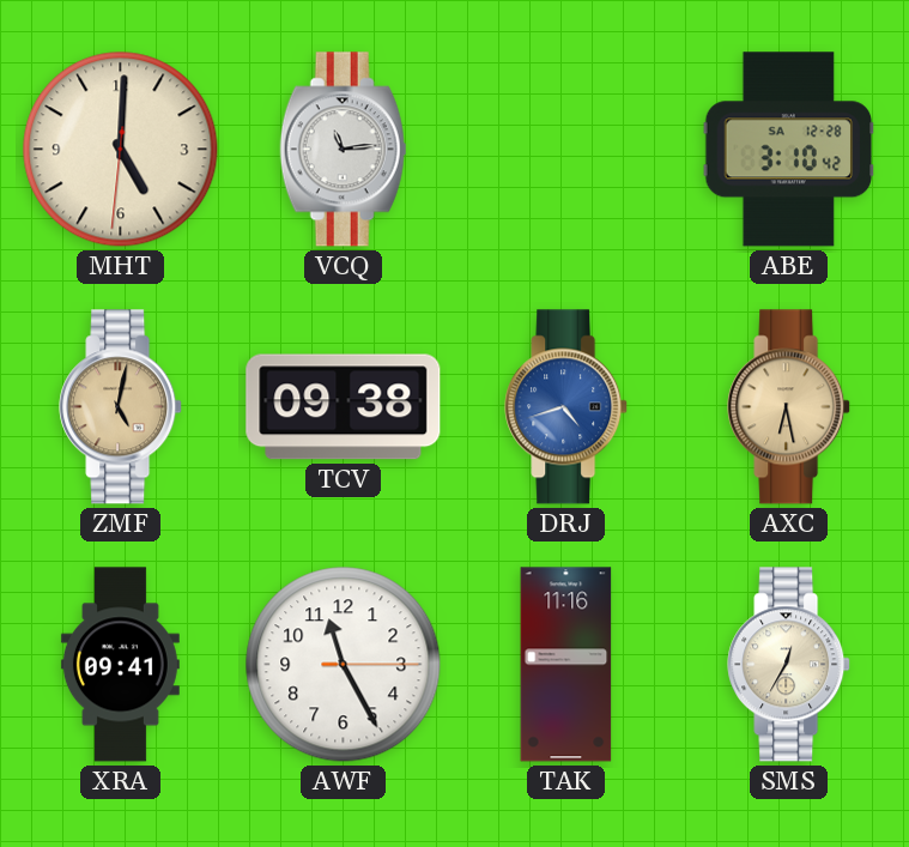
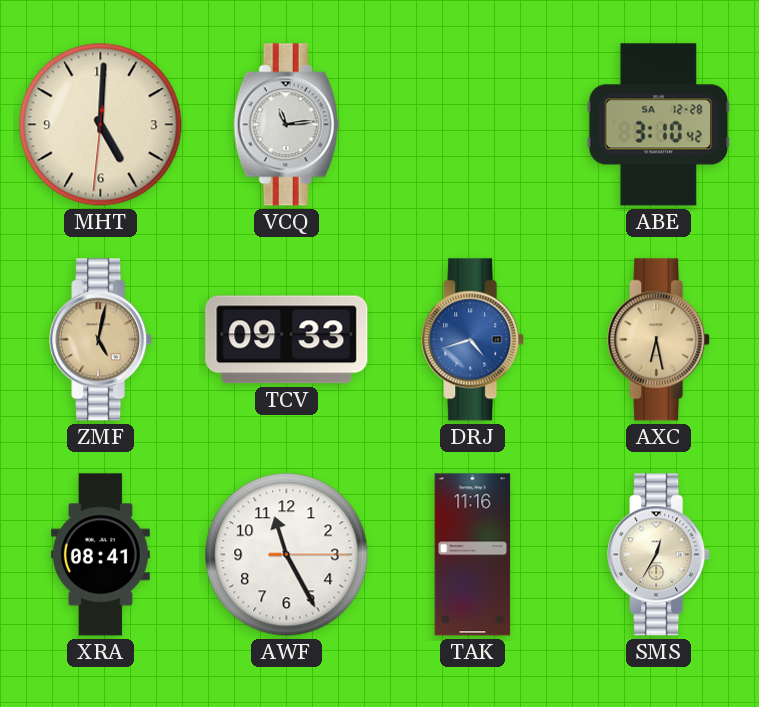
TCV: 09:38 -> 09:33 (287, 340)
XRA: 09:41 -> 08:41 (100, 555)
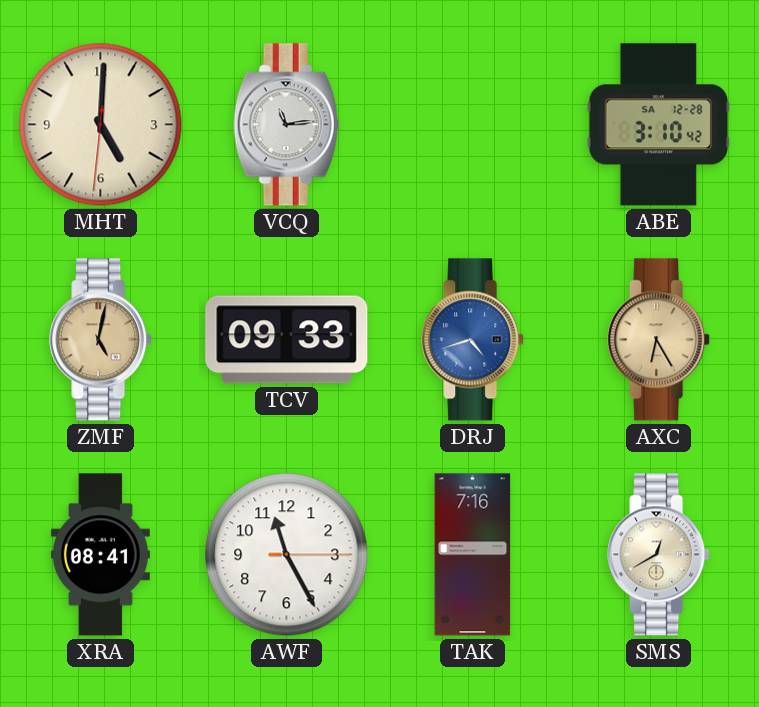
AXC: 6:28 -> 6:25 (659, 340)
TAK: 11:16 -> 7:16 (473, 555)
SMS: 12:35 -> 12:40 (659, 555)
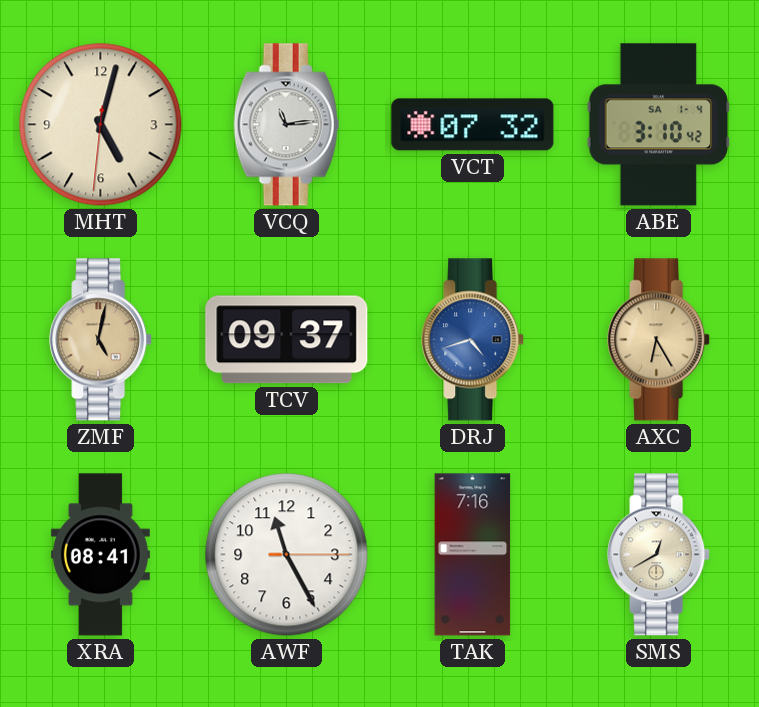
MHT: 5:00 -> 5:02 (101, 125)
VCT: none -> 07:32 (473, 125)
ABE date: SA 12-28 -> SA 1-4 (659, 125)
TCV: 09:33 -> 09:37 (287, 340)
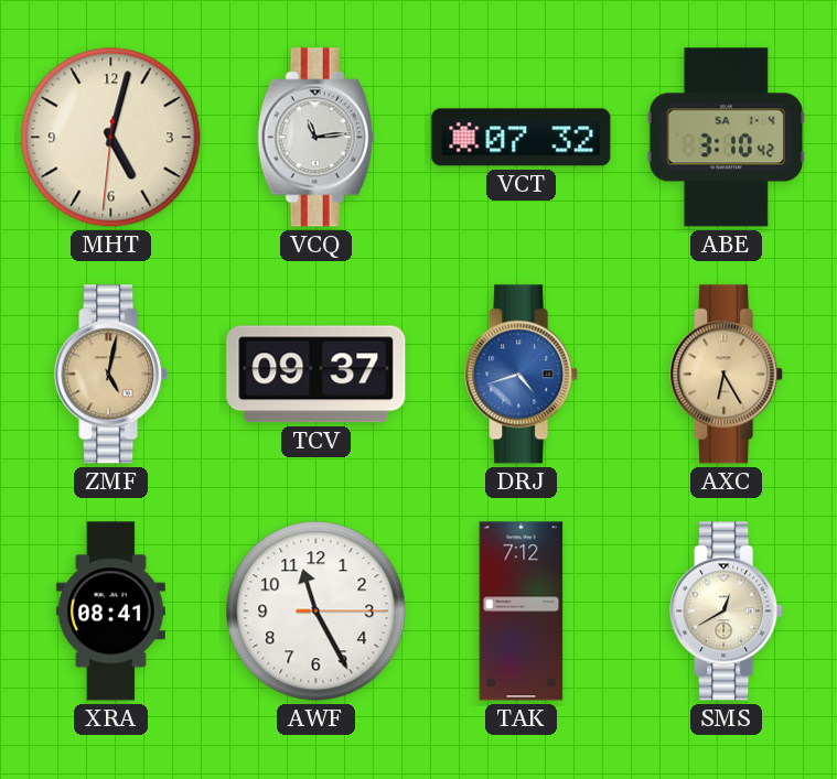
TAK: 7:16 -> 7:12 (522, 612)
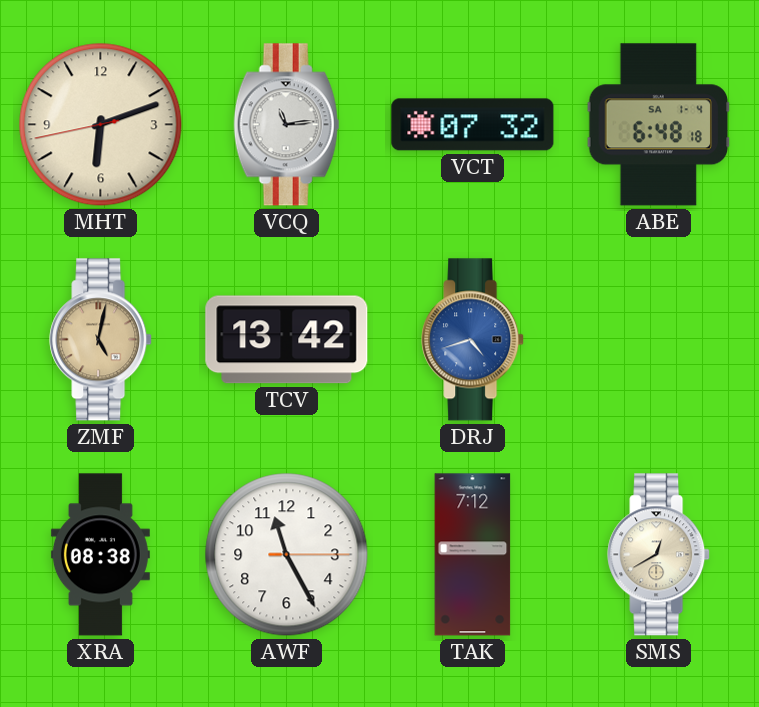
MHT: 5:02 -> 6:11 (101, 125)
ABE: 3:10 -> 6:48 (659, 125)
TCV: 09:37 -> 13:42 (287, 340)
AXC: 6:25 -> none (727, 375)
XRA: 08:41 -> 08:38 (100, 555)
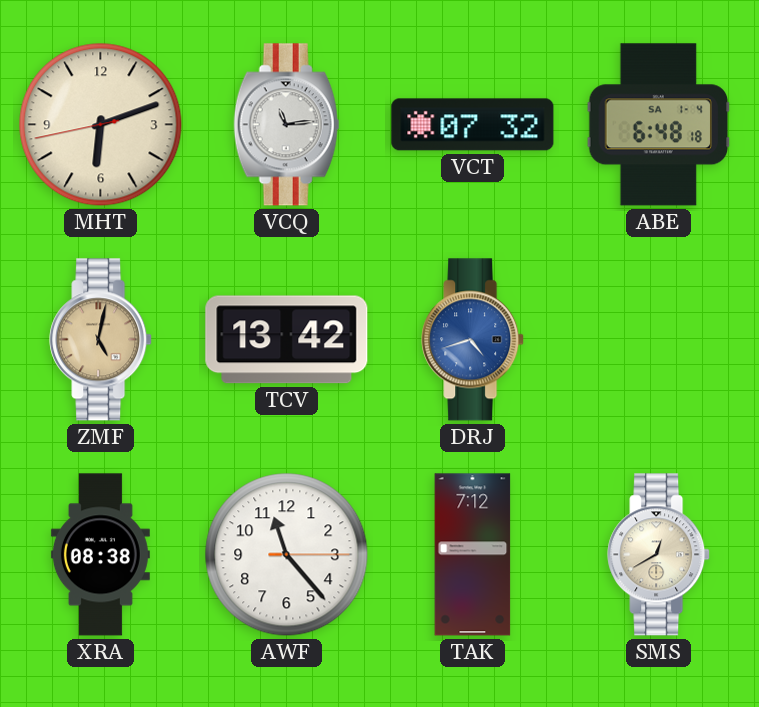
AWF: 11:25 -> 11:23 (287, 555)
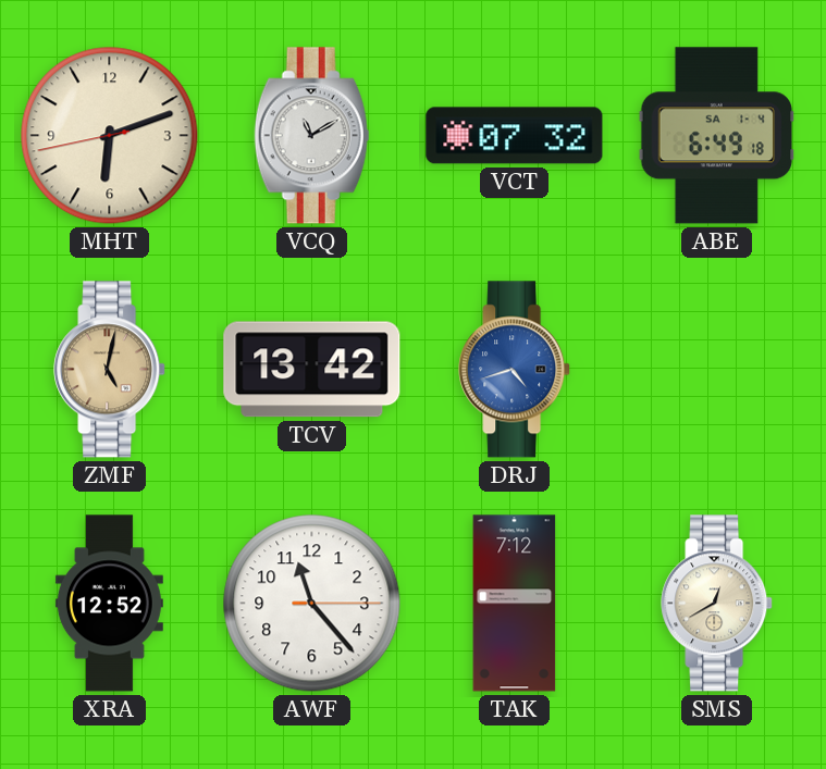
VCQ: 11:14 -> 11:10 (312, 136)
ABE: 6:48 -> 6:49 (717, 136)
XRA: 08:38 -> 12:52 (109, 604)
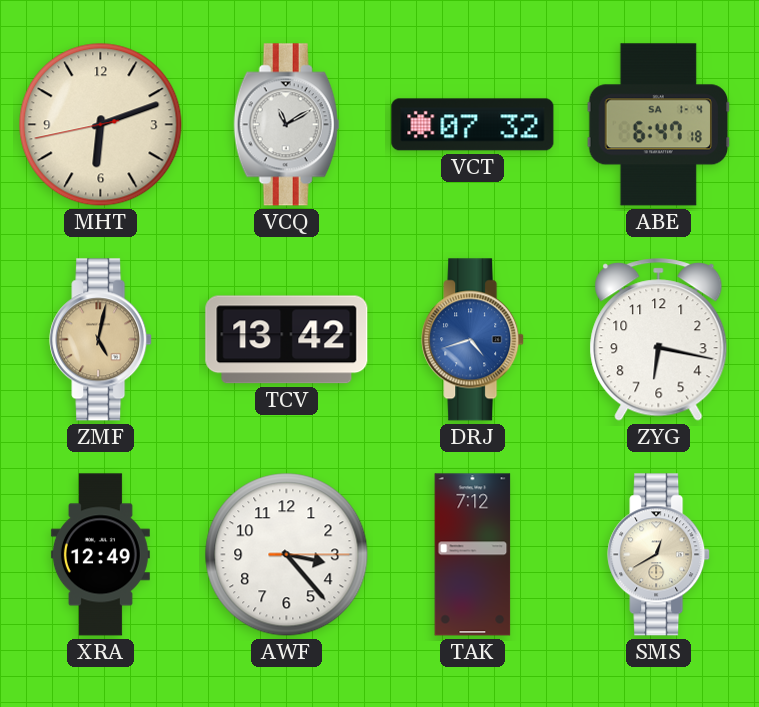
ABE: 6:49 -> 6:47 (659, 125)
ZYG: none -> 6:17 (659, 340)
XRA: 12:52 -> 12:49 (100, 555)
AWF: 11:23 -> 3:23 (287, 555)
